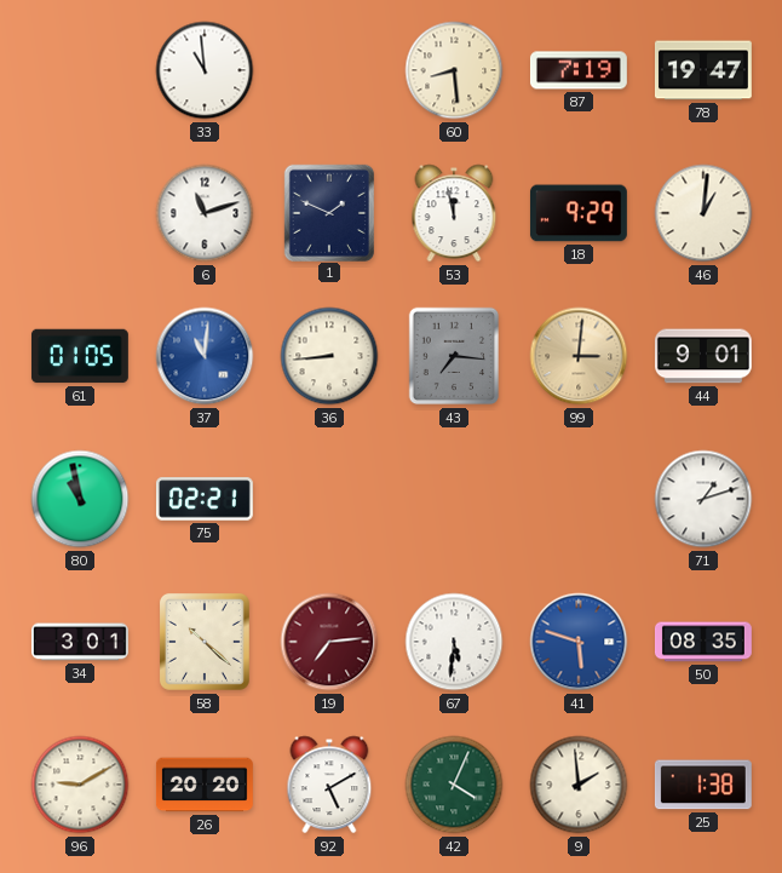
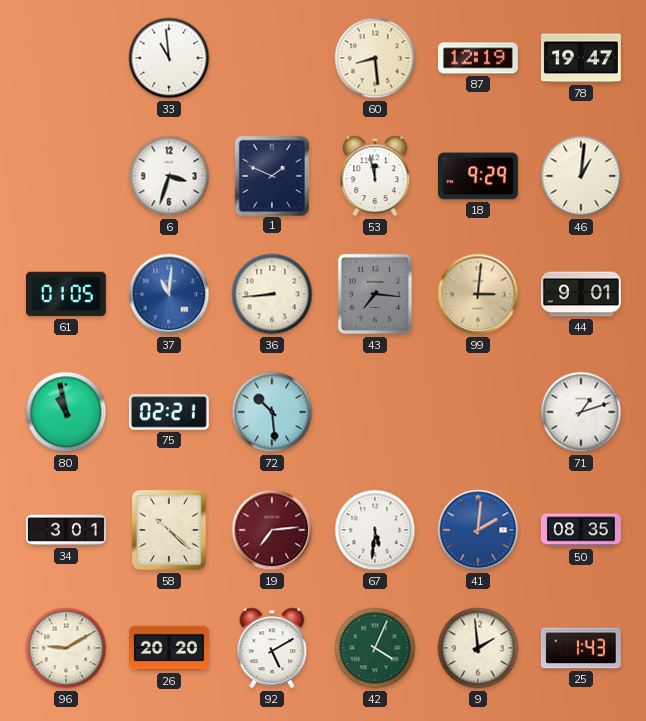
87: 7:19 -> 12:19 (478, 58)
6: 11:12 -> 3:33 (169, 176)
72: none -> 10:29 (272, 412)
41: 5:48 -> 2:01 (478, 530)
25: 1:38 -> 1:43 (581, 648)
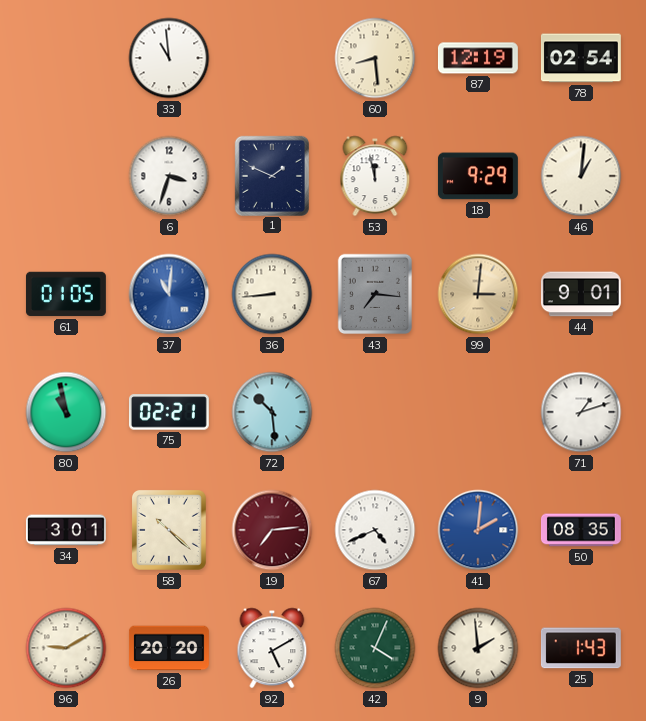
78: 19:47 -> 02:54 (581, 58)
67: 5:31 -> 4:41 (375, 530)
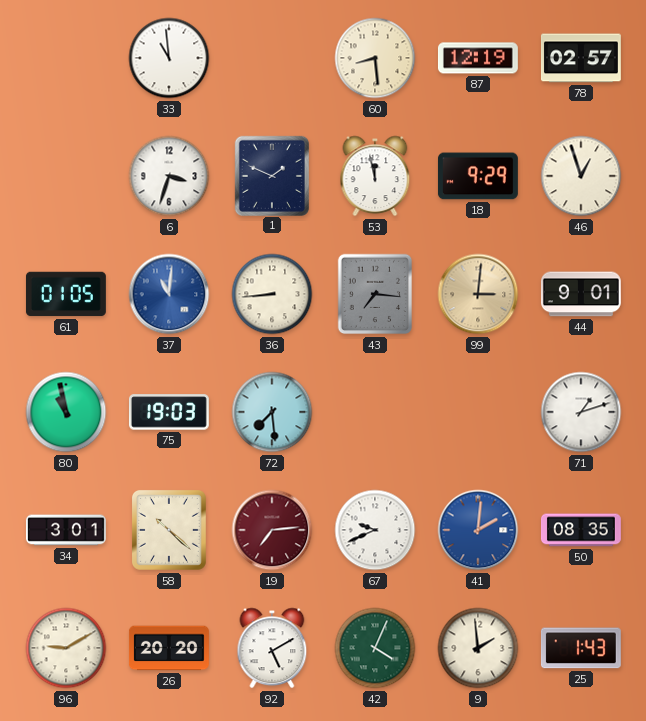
78: 02:54 -> 02:57 (581, 58)
46: 1:01 -> 12:57 (581, 176)
75: 02:21 -> 19:03 (169, 412)
72: 10:29 -> 7:29 (272, 412)
67: 4:41 -> 9:41 (375, 530)
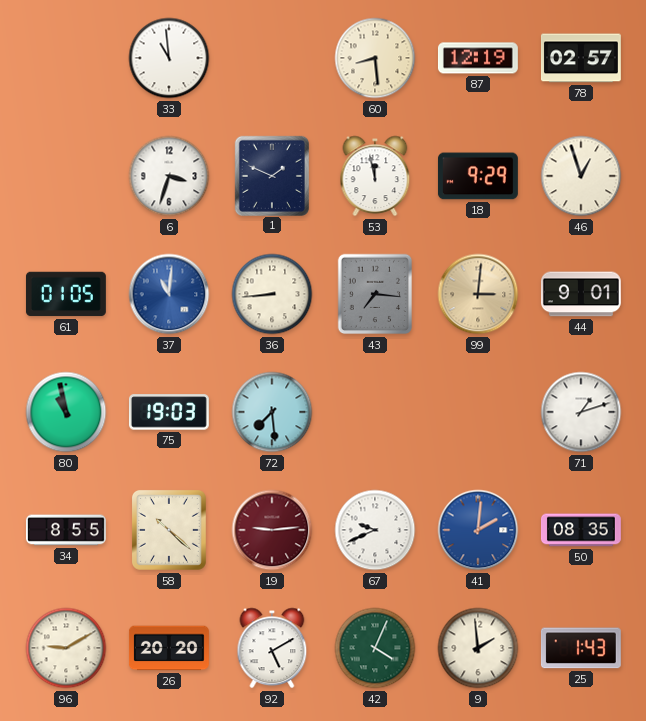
34: 3:01 -> 8:55 (66, 530)
19: 7:14 -> 9:14 (272, 530)
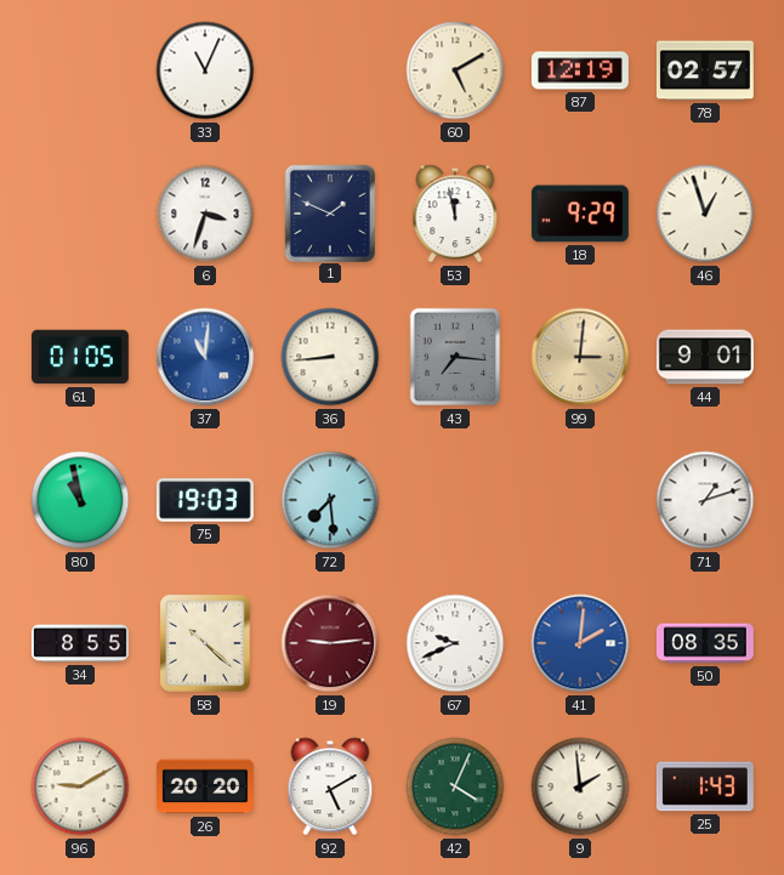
33: 10:59 -> 11:04 (205, 70)
60: 8:29 -> 5:10 (455, 70)
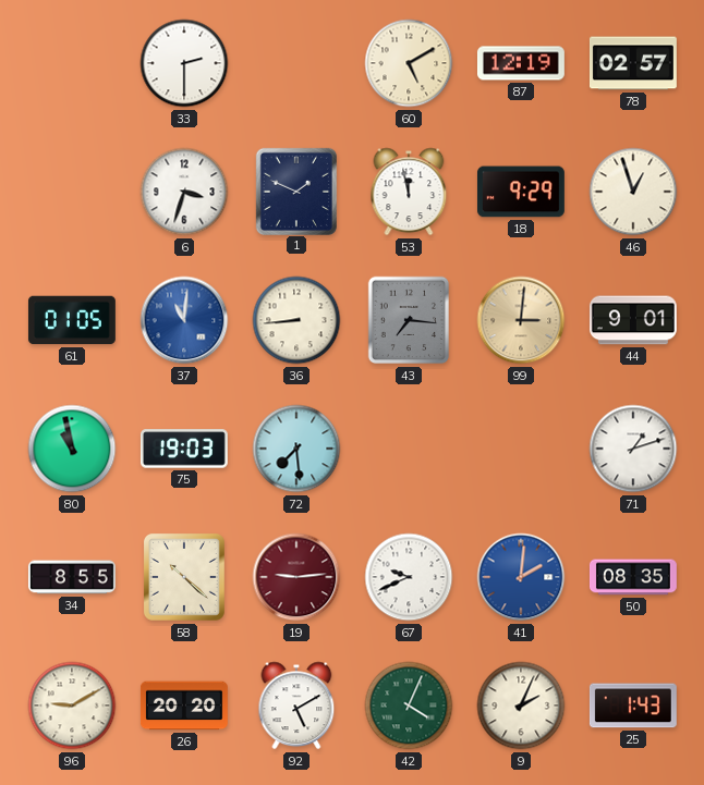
33: 11:04 -> 2:30 (184, 63)
9: 1:59 -> 2:04 (521, 706)
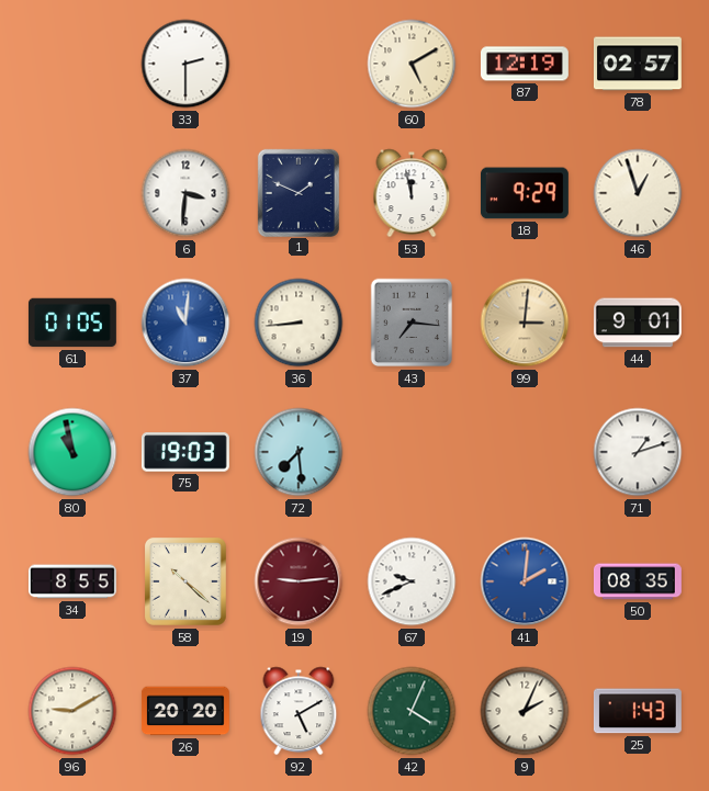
6: 3:33 -> 3:31 (185, 193)
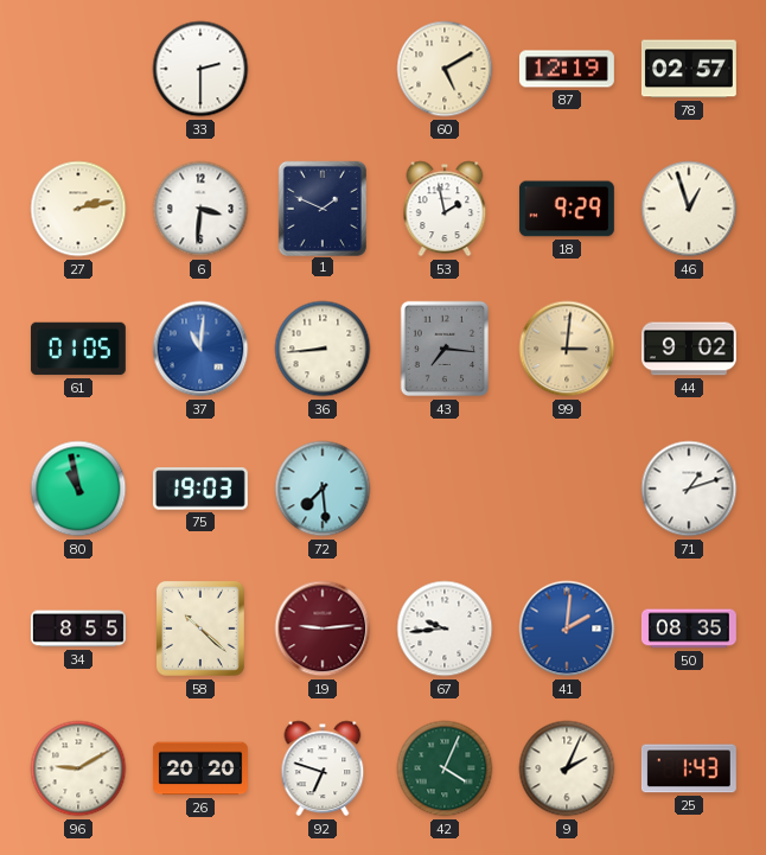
27: none -> 2:13 (78, 209)
53: 11:58 -> 1:58 (445, 209)
44: 9:01 -> 9:02 (689, 349)
67: 9:41 -> 9:44 (445, 629)
92: 5:10 -> 6:48 (323, 768)
